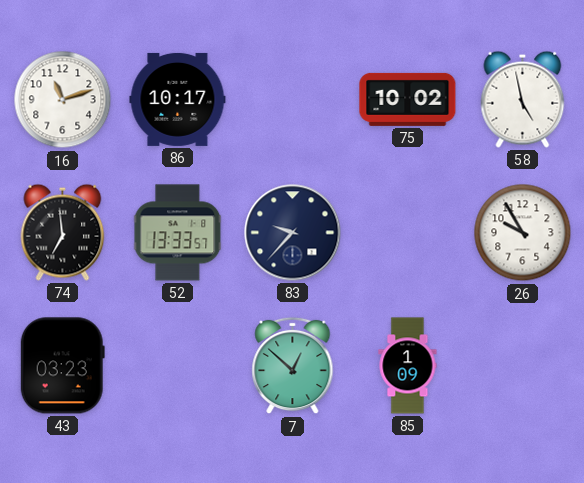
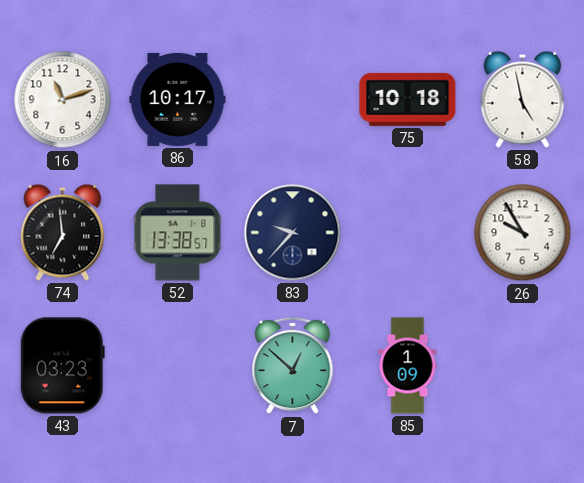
75: 10:02 -> 10:18 (408, 99)
52: 13:33 -> 13:38 (178, 233)
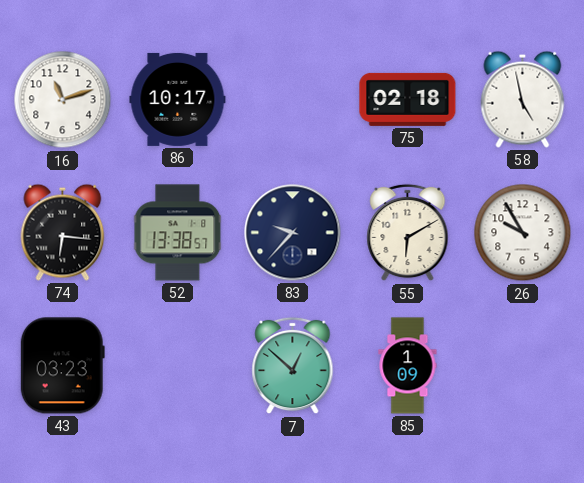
75: 10:18 -> 02:18 (408, 99)
74: 6:59 -> 6:16 (63, 232)
55: none -> 6:10 (408, 233)
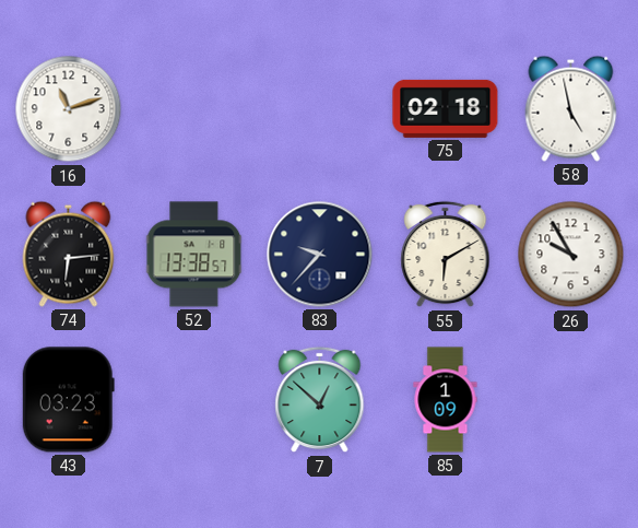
86: 10:17 -> none (178, 99)
74: 6:16 -> 6:14 (69, 254)
